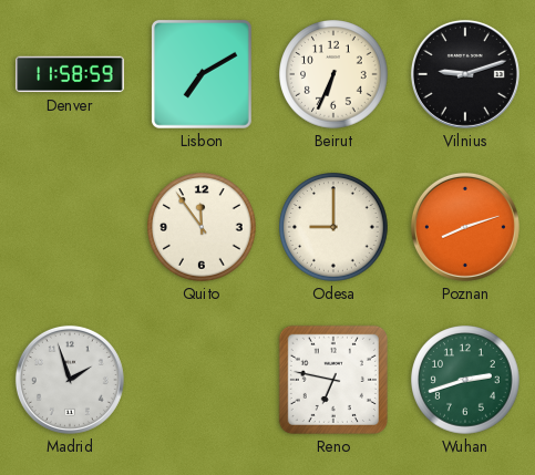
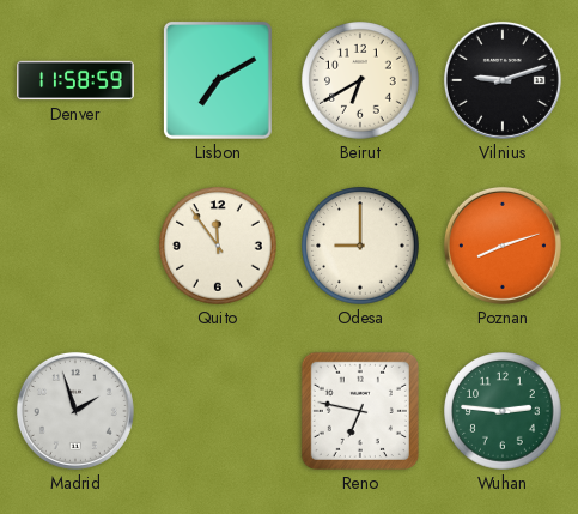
Beirut: 6:34 -> 6:40 (360, 80)
Wuhan: 2:42 -> 2:46 (503, 411)
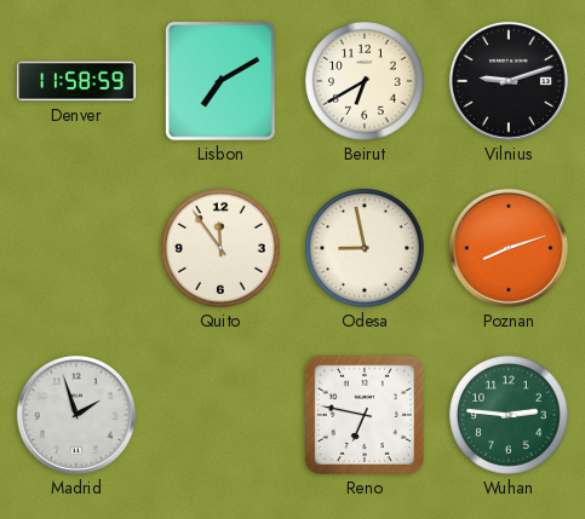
Odesa: 9:00 -> 8:58 (365, 248)
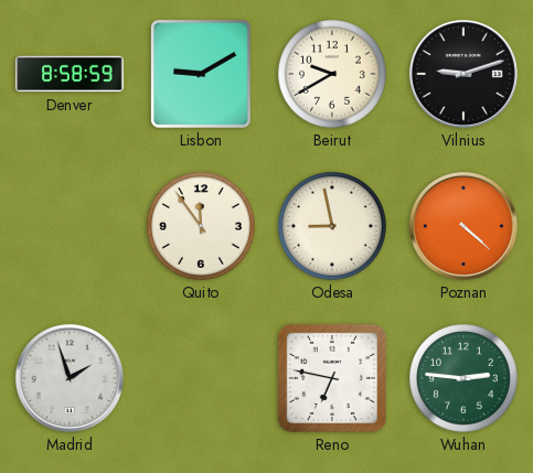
Denver: 11:58 -> 8:58 (70, 74)
Lisbon: 7:10 -> 9:10 (201, 74)
Beirut: 6:40 -> 9:40 (332, 74)
Poznan: 8:12 -> 4:22 (463, 226)
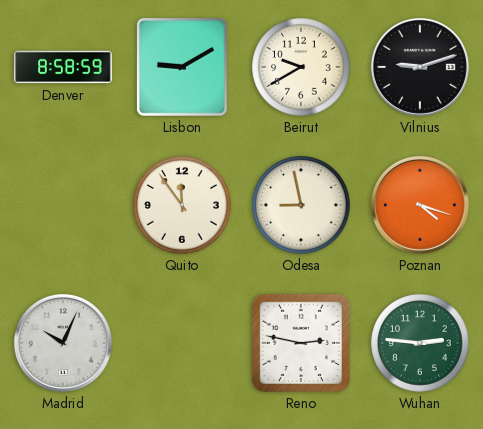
Poznan: 4:22 -> 4:18 (420, 205)
Madrid: 1:57 -> 10:04 (63, 343)
Reno: 6:47 -> 2:47 (301, 343)
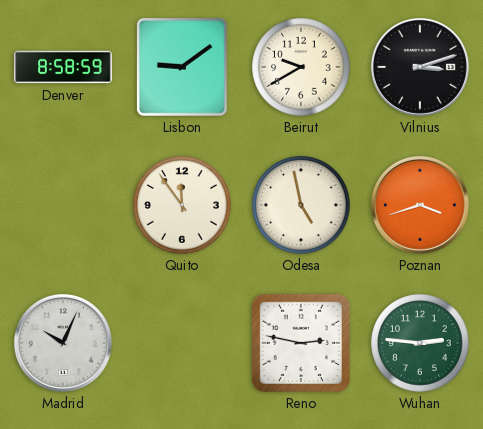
Lisbon: 9:10 -> 9:09 (182, 67)
Vilnius: 9:12 -> 3:12 (420, 67)
Odesa: 8:58 -> 4:58 (301, 205)
Poznan: 4:18 -> 3:42 (420, 205)
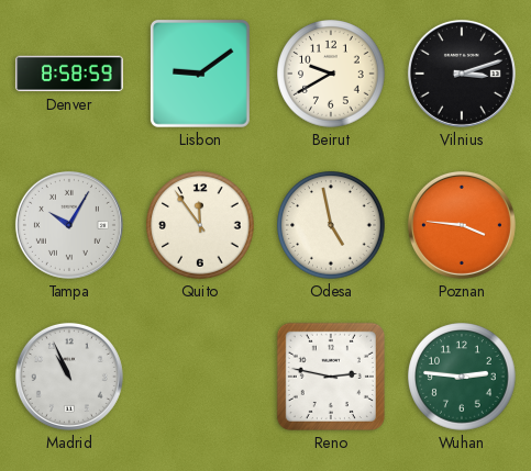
Tampa: none -> 10:05 (69, 225)
Poznan: 3:42 -> 3:46 (462, 225)
Madrid: 10:04 -> 10:56 (69, 377)
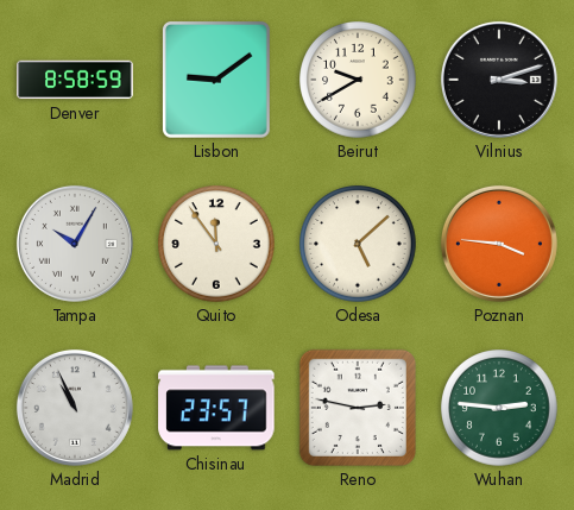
Odesa: 4:58 -> 5:08 (358, 244)
Chisinau: none -> 23:57 (216, 408)
